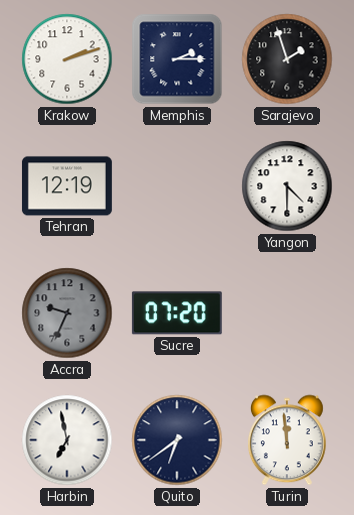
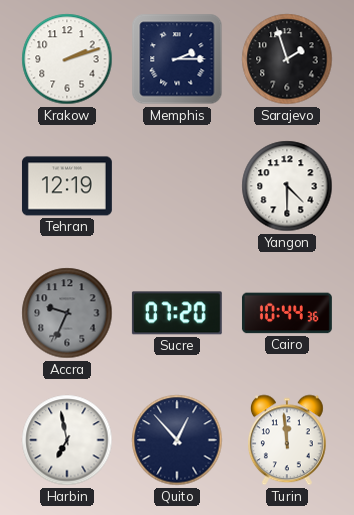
Cairo: none -> 10:44 (287, 313)
Quito: 6:39 -> 12:53 (177, 440)
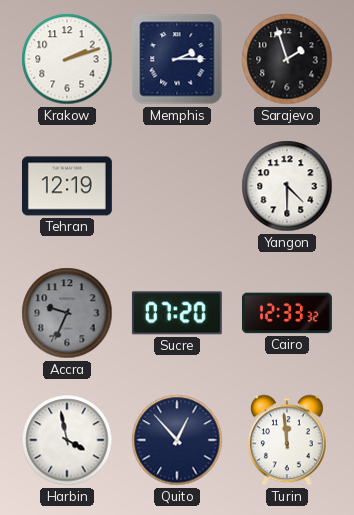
Cairo: 10:44 -> 12:33 (287, 313)
Harbin: 6:58 -> 3:58 (67, 440)
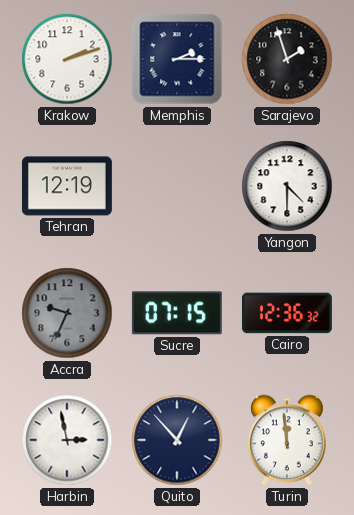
Sucre: 07:20 -> 07:15 (177, 313)
Cairo: 12:33 -> 12:36 (287, 313)
Harbin: 3:58 -> 2:58 (67, 440)
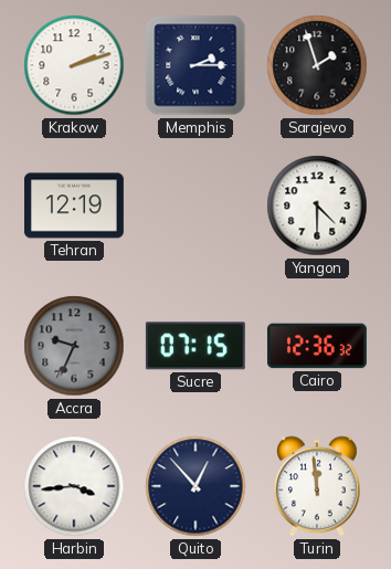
Harbin: 2:58 -> 3:44 (74, 486)
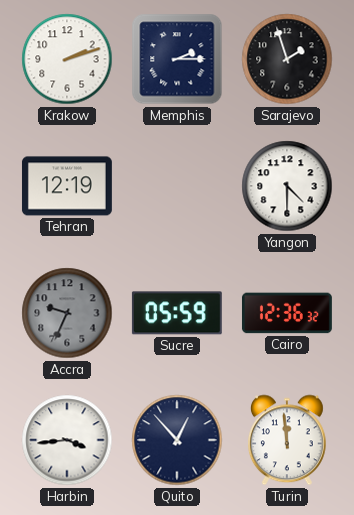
Sucre: 07:15 -> 05:59 (177, 313)
